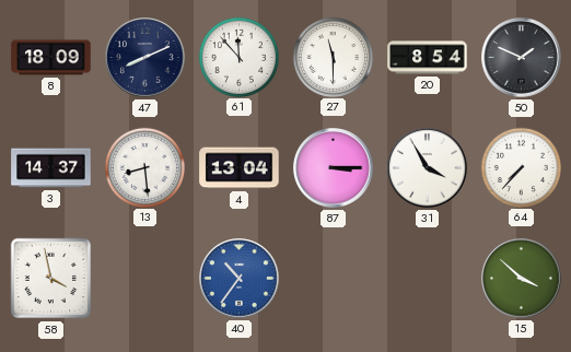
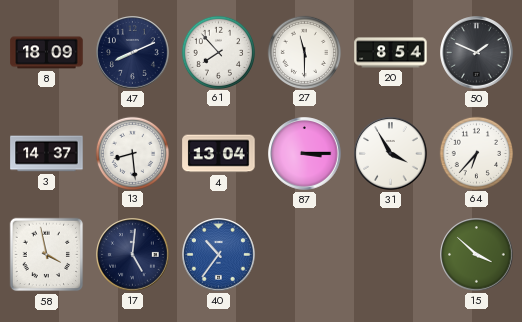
61: 11:53 -> 7:53 (218, 52)
64: 7:37 -> 6:37 (476, 153)
17: none -> 5:01 (133, 255)
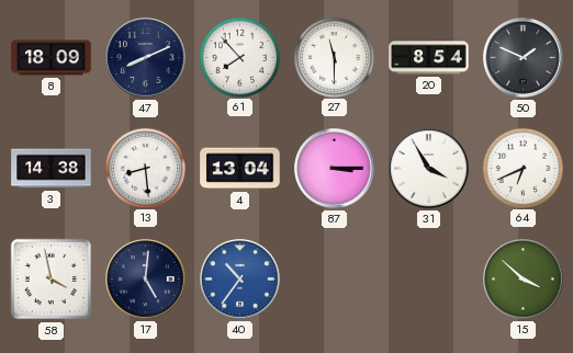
3: 14:37 -> 14:38 (52, 169)
64: 6:37 -> 6:41 (523, 168)
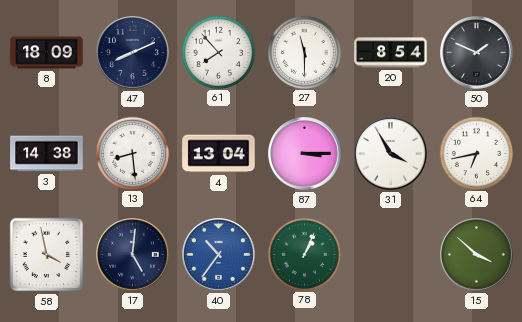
64: 6:41 -> 6:43 (476, 153)
78: none -> 1:04 (304, 254)
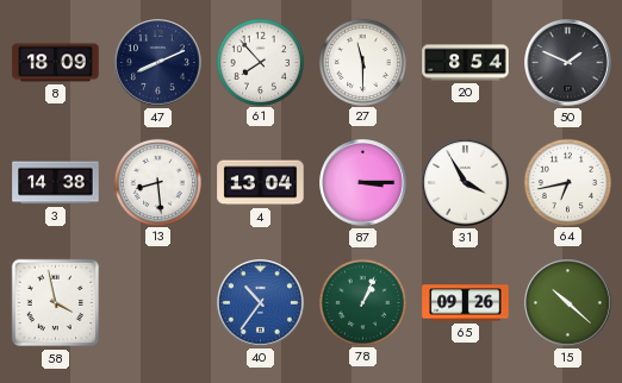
17: 5:01 -> none (133, 255)
65: none -> 09:26 (466, 303)
15: 3:52 -> 10:22 (568, 303)
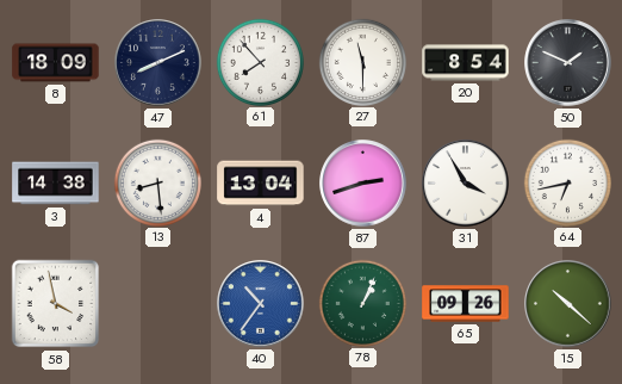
87: 3:15 -> 2:42 (363, 184)
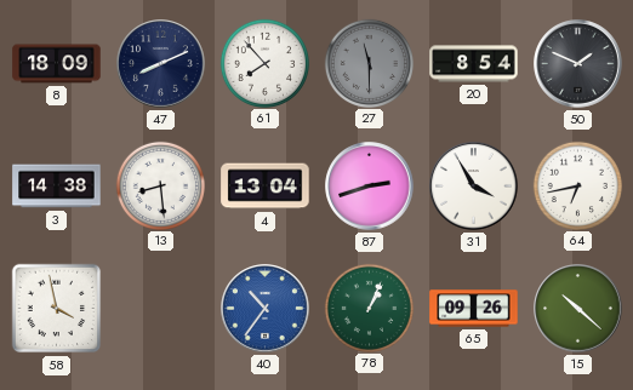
27 dial: white -> grey (369, 63)
